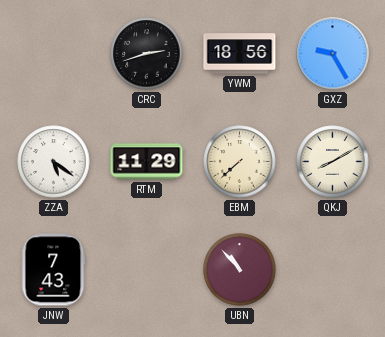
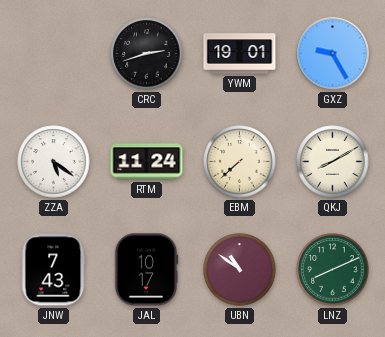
YWM: 18:56 -> 19:01 (240, 54)
RTM: 11:29 -> 11:24 (147, 162)
JAL: none -> 10:17 (146, 270)
UBN: 10:53 -> 10:51 (240, 270)
LNZ: none -> 8:11 (333, 270)
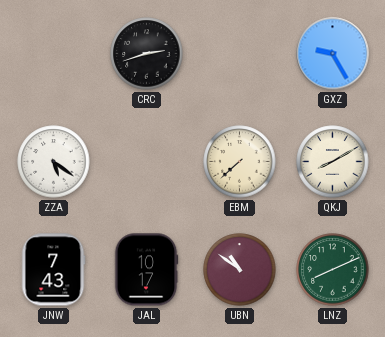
YWM: 19:01 -> none (240, 54)
RTM: 11:24 -> none (147, 162)
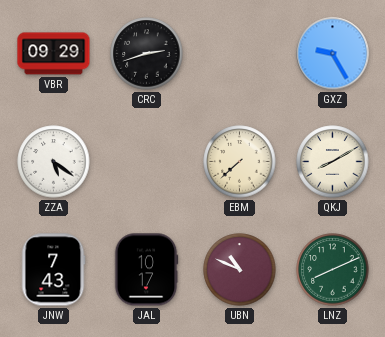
VBR: none -> 09:29 (54, 54)
UBN: 10:51 -> 10:49 (240, 270)
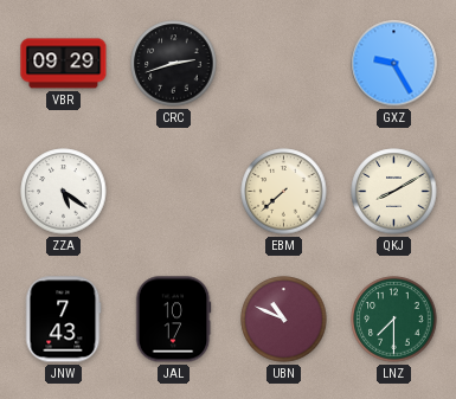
LNZ: 8:11 -> 7:30 (394, 320)
